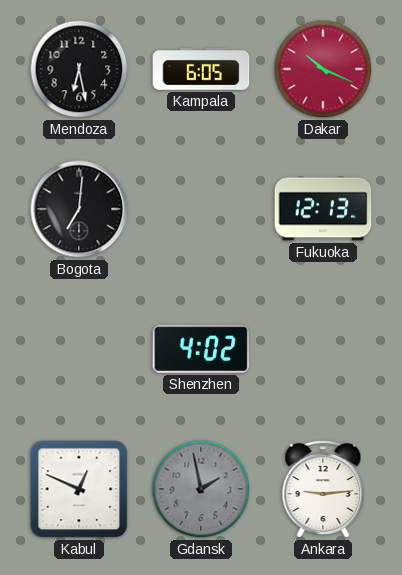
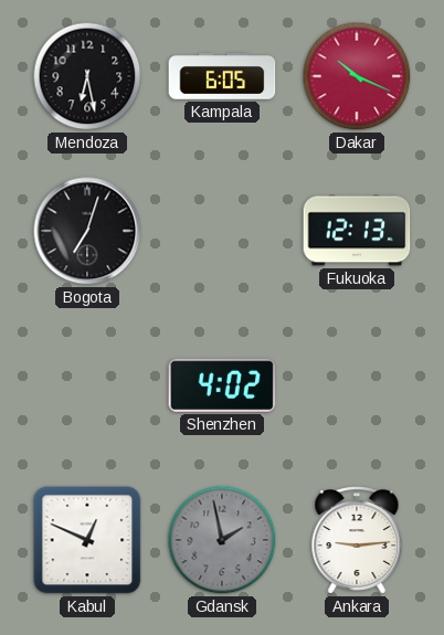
Bogota: 7:01 -> 7:03 (87, 231)
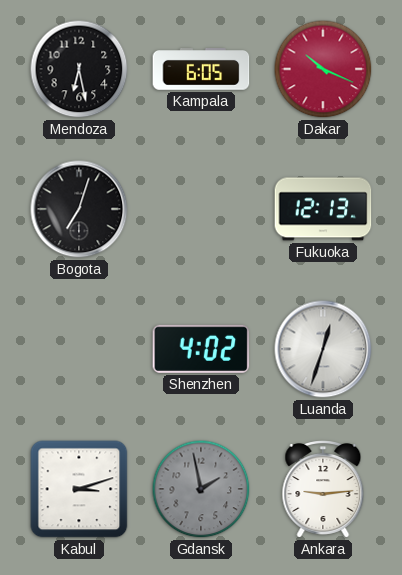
Luanda: none -> 12:33 (323, 349)
Kabul: 12:49 -> 3:12 (79, 489)
